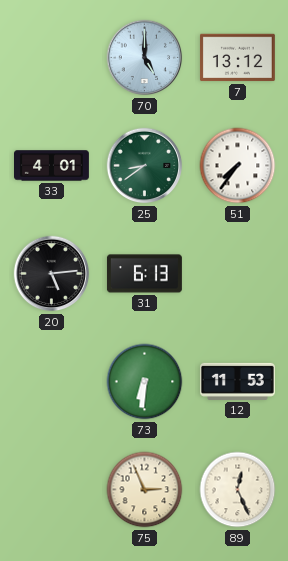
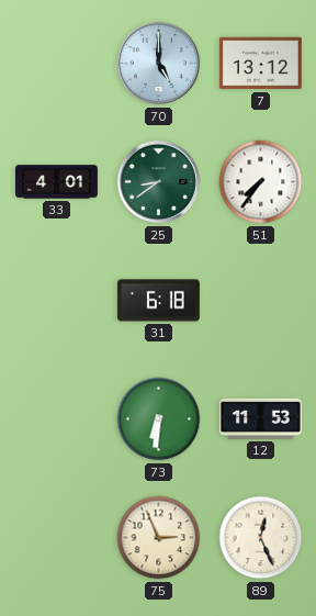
20: 5:14 -> none (52, 274)
31: 6:13 -> 6:18 (158, 301)
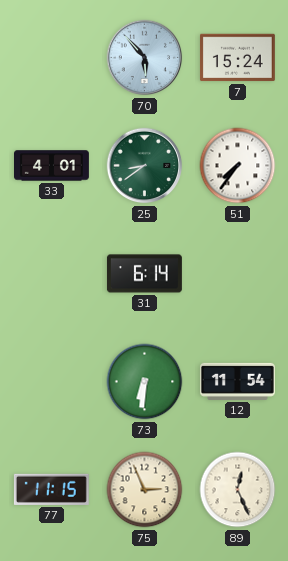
70: 5:00 -> 5:53 (145, 58)
7: 13:12 -> 15:24 (237, 58)
31: 6:18 -> 6:14 (144, 274)
12: 11:53 -> 11:54 (237, 381)
77: none -> 11:15 (51, 489)
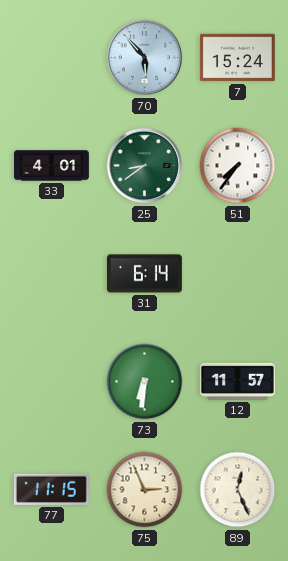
12: 11:54 -> 11:57 (237, 381)
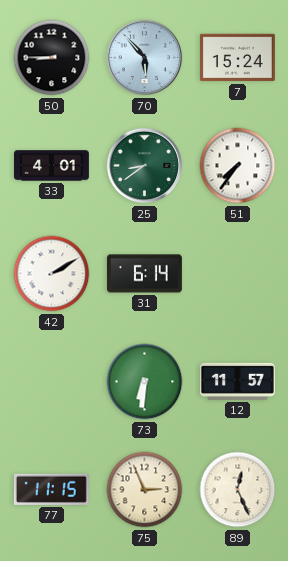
50: none -> 8:45 (52, 58)
42: none -> 2:10 (52, 274)
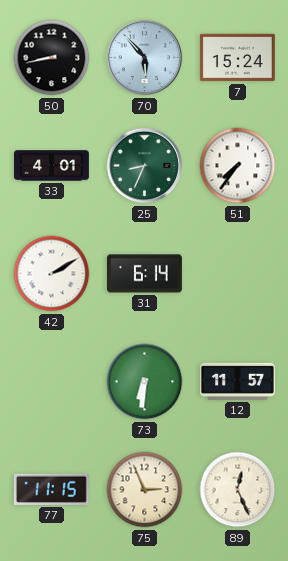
50: 8:45 -> 8:43 (52, 58)
25: 8:39 -> 8:34 (145, 166)
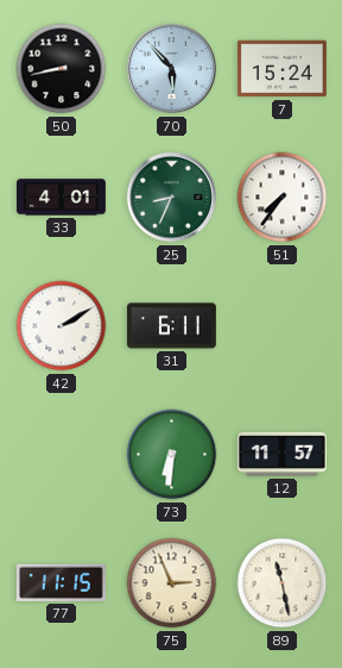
31: 6:14 -> 6:11 (171, 326)
89: 12:26 -> 11:28 (283, 583)
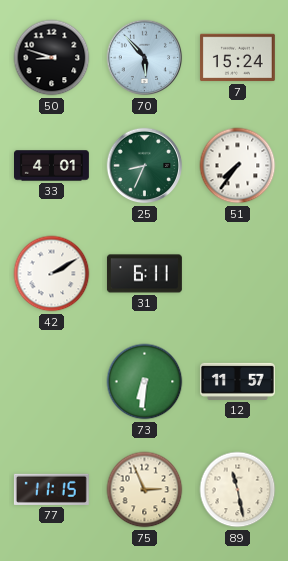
50: 8:43 -> 8:48 (52, 58)
